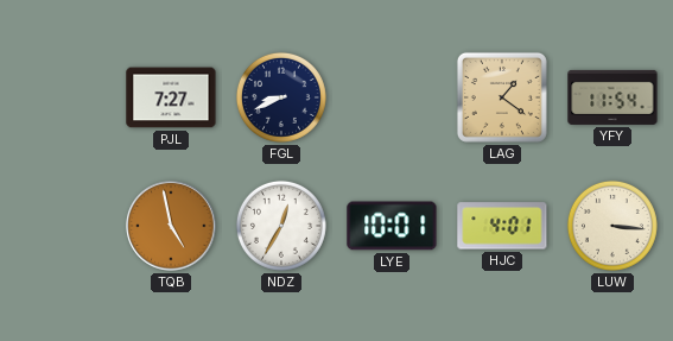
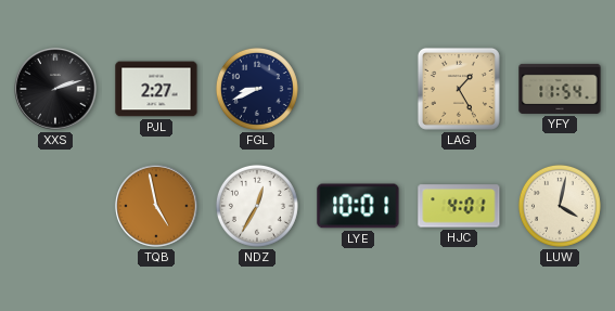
XXS: none -> 2:12 (55, 89)
PJL: 7:27 -> 2:27 (156, 89)
LAG: 1:21 -> 1:25 (459, 89)
LUW: 3:16 -> 4:02 (560, 206)
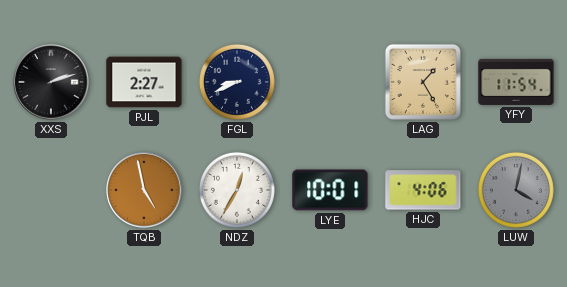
HJC: 4:01 -> 4:06 (423, 190)
LUW dial: cream -> grey (516, 190)
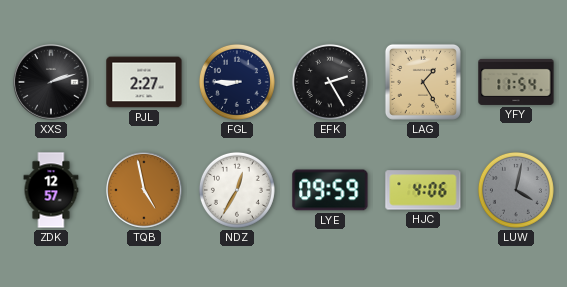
FGL: 8:41 -> 8:45 (237, 82)
EFK: none -> 2:25 (330, 82)
ZDK: none -> 12:57 (51, 190)
LYE: 10:01 -> 09:59 (330, 190)
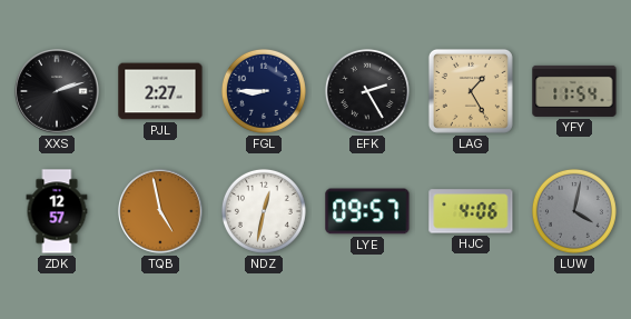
NDZ: 12:35 -> 12:32 (264, 211)
LYE: 09:59 -> 09:57 (367, 211)
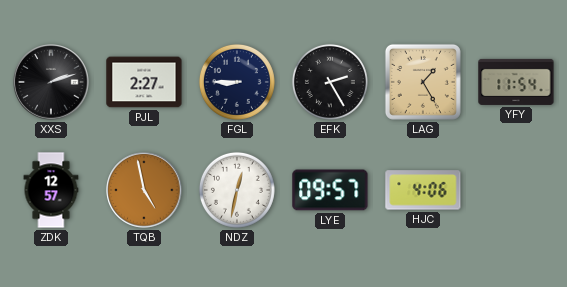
LUW: 4:02 -> none (574, 211)
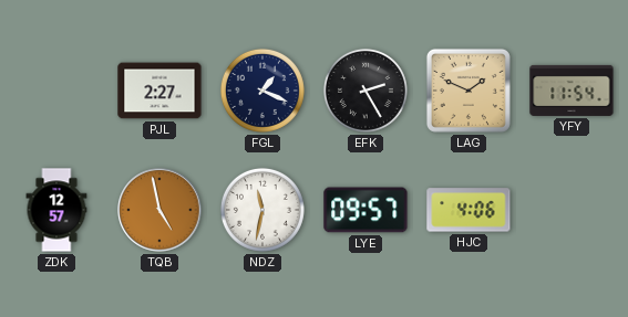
XXS: 2:12 -> none (51, 82)
FGL: 8:45 -> 1:19 (262, 91)
LAG: 1:25 -> 1:49 (469, 91)
NDZ: 12:32 -> 11:32 (262, 210)
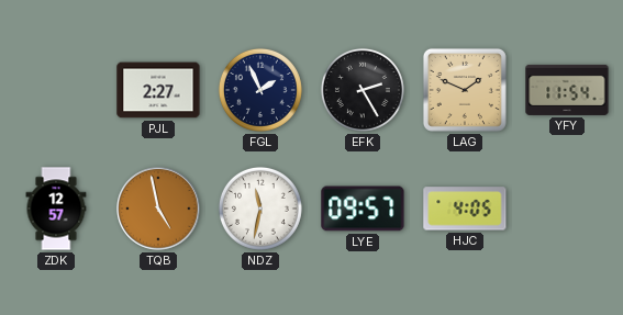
FGL: 1:19 -> 1:56 (260, 90)
HJC: 4:06 -> 4:05 (465, 209)
